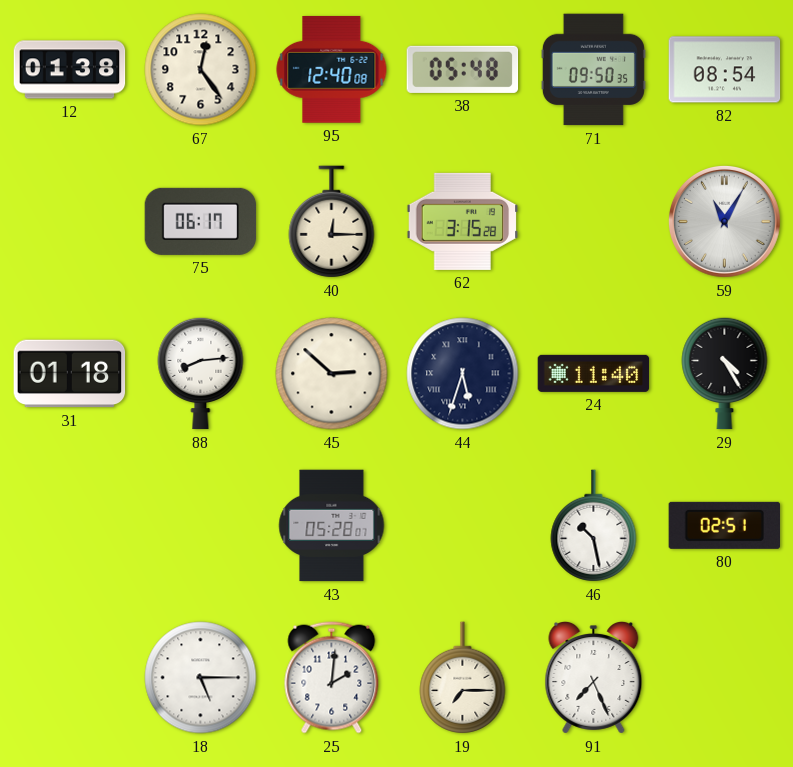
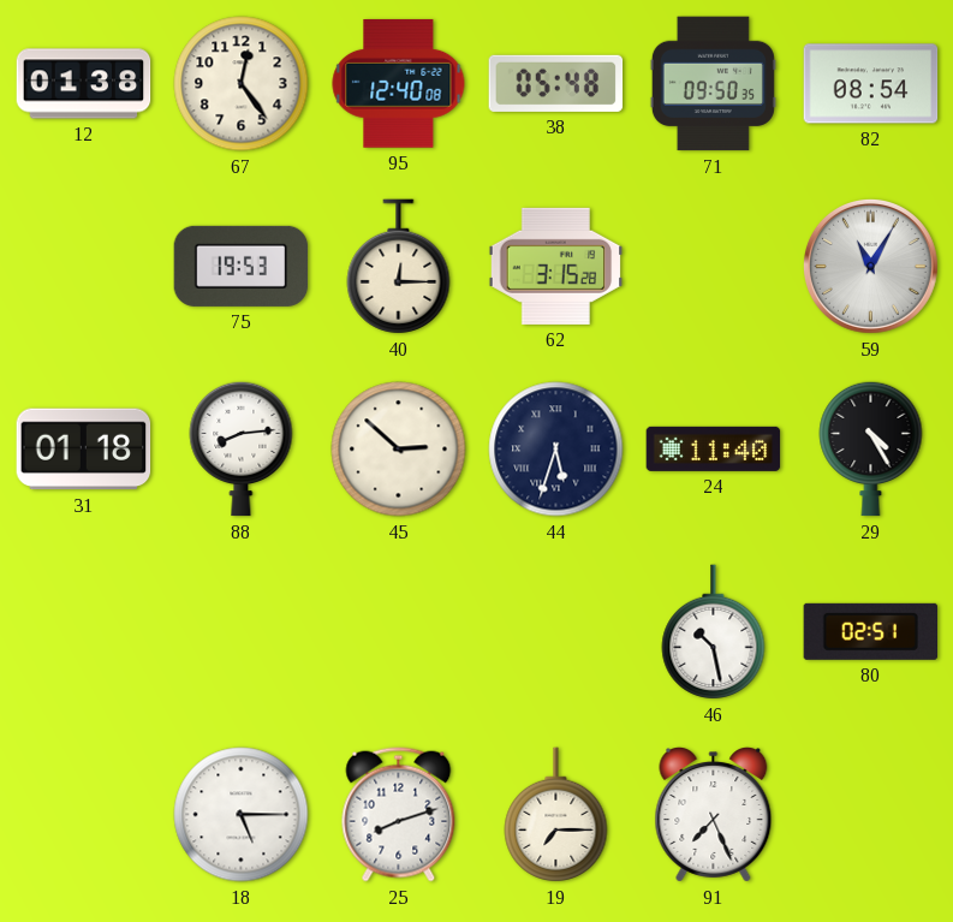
75: 06:17 -> 19:53 (242, 266)
43: 05:28 -> none (332, 526)
25: 2:01 -> 8:12 (399, 815)
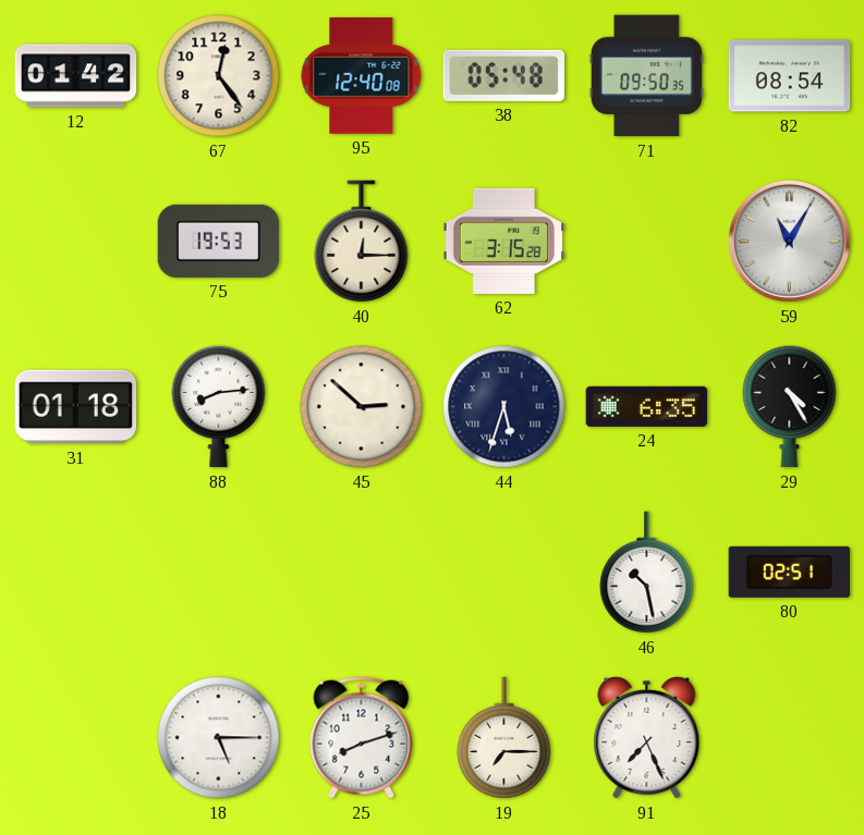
12: 01:38 -> 01:42 (76, 76)
24: 11:40 -> 6:35 (647, 406)
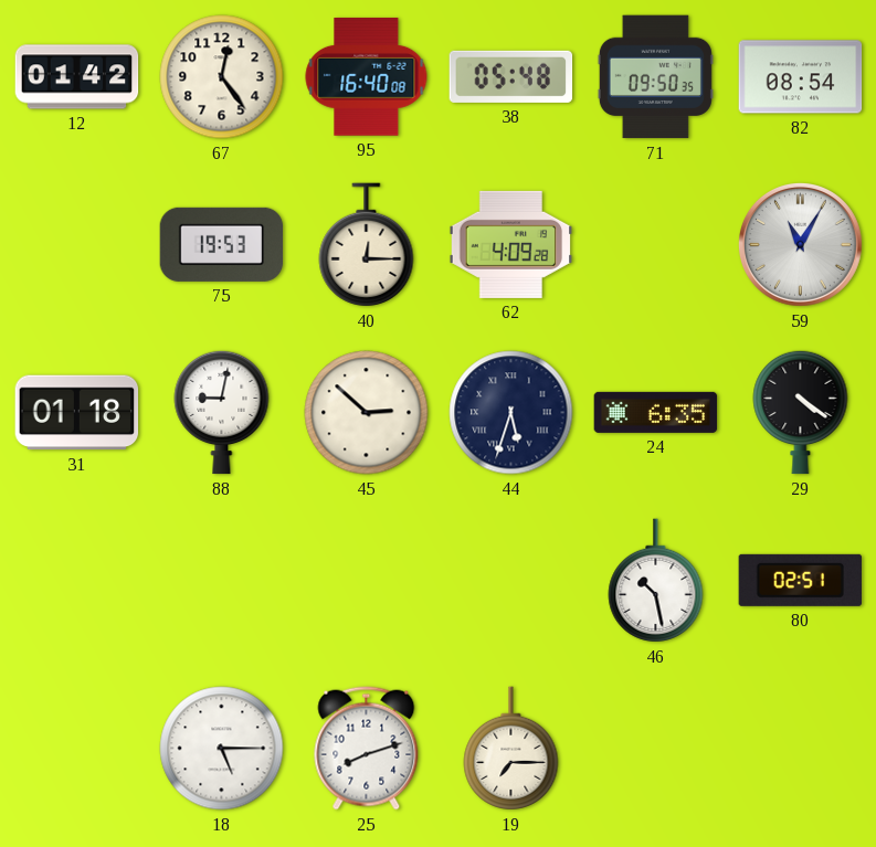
95: 12:40 -> 16:40 (367, 76)
62: 3:15 -> 4:09 (511, 244)
88: 8:14 -> 9:02 (222, 412)
29: 4:25 -> 4:21 (801, 412)
91: 7:26 -> none (647, 738)
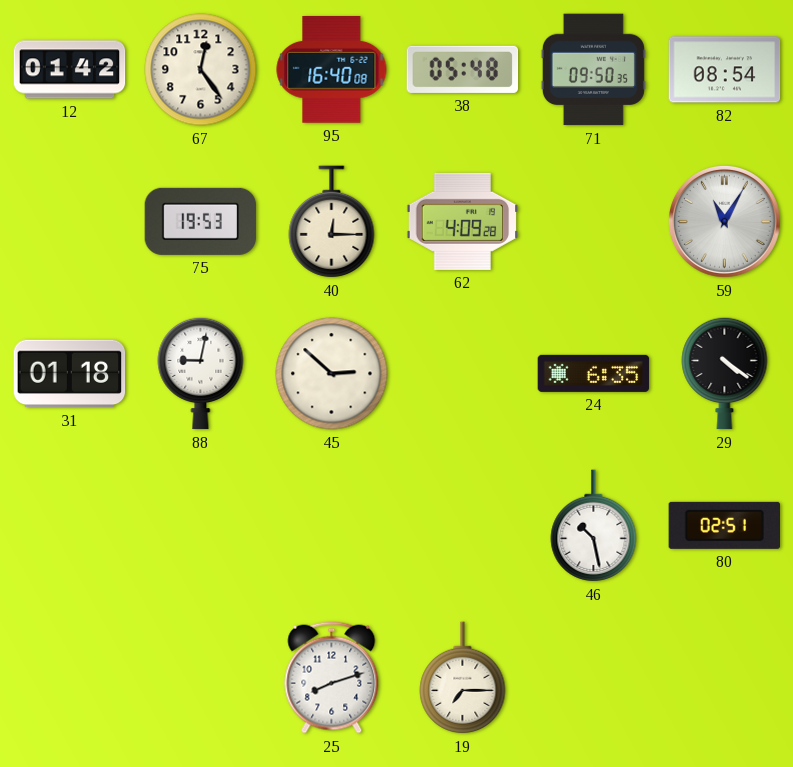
44: 5:33 -> none (511, 413)
18: 5:15 -> none (222, 749)
